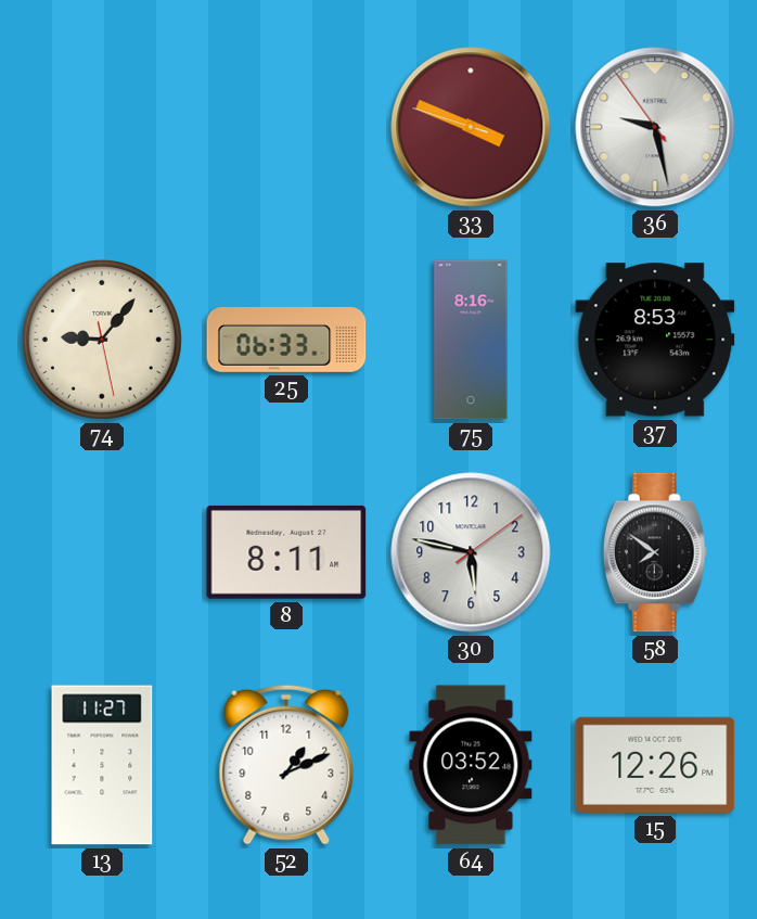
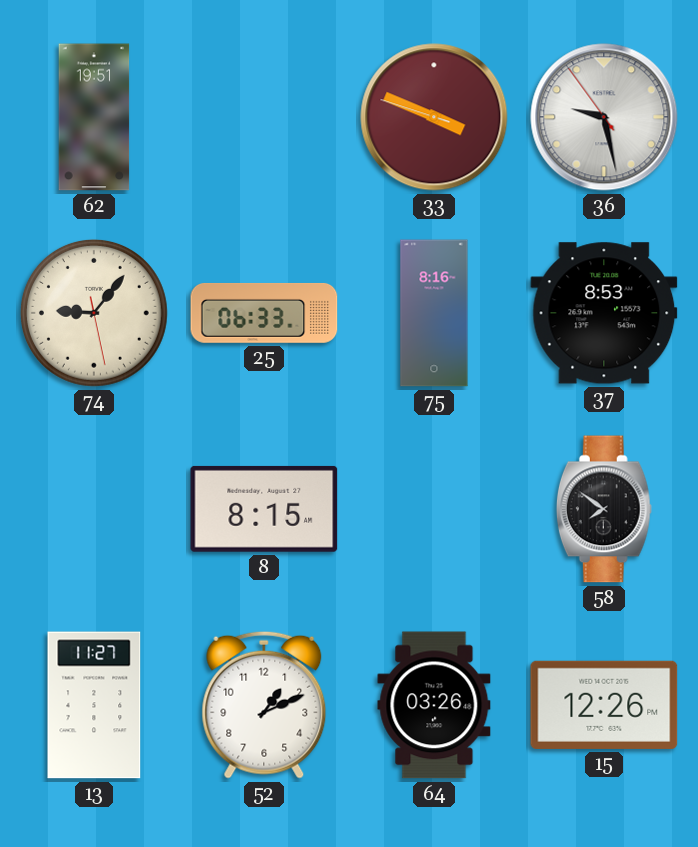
62: none -> 19:51 (94, 117)
8: 8:11 -> 8:15 (264, 509)
30: 5:47 -> none (471, 552)
64: 03:52 -> 03:26 (434, 705)
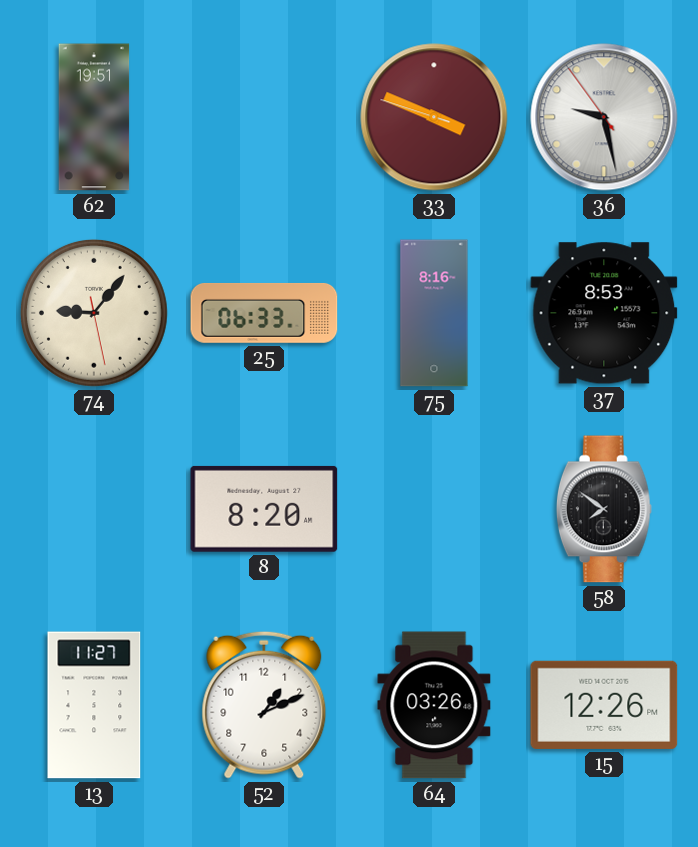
8: 8:15 -> 8:20 (264, 509)
